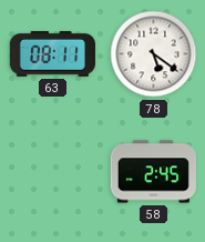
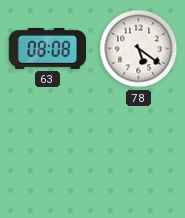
63: 08:11 -> 08:08 (47, 48)
58: 2:45 -> none (153, 172)
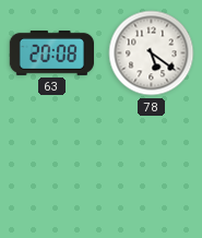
63: 08:08 -> 20:08 (51, 52)
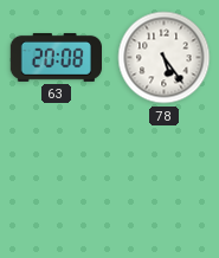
78: 5:21 -> 5:24 (165, 58)
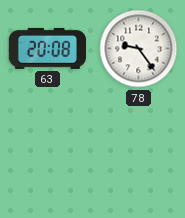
78: 5:24 -> 9:24 (139, 49)
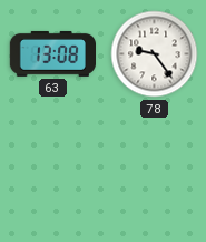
63: 20:08 -> 13:08 (52, 53)
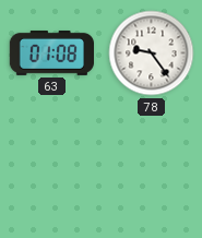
63: 13:08 -> 01:08 (51, 52)
